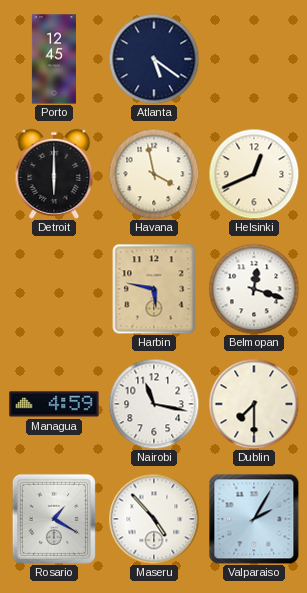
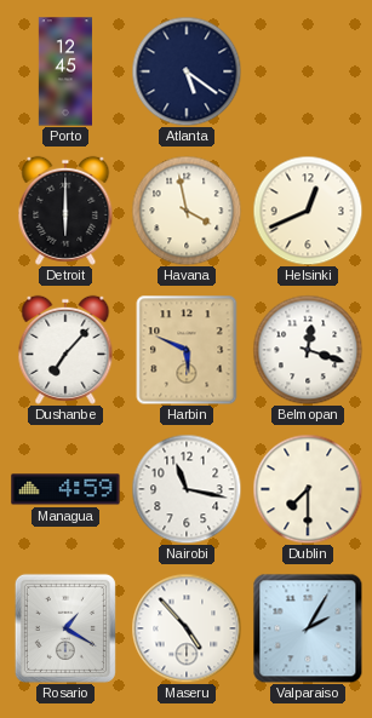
Dushanbe: none -> 7:07 (65, 350)
Harbin: 5:47 -> 5:49 (187, 350)
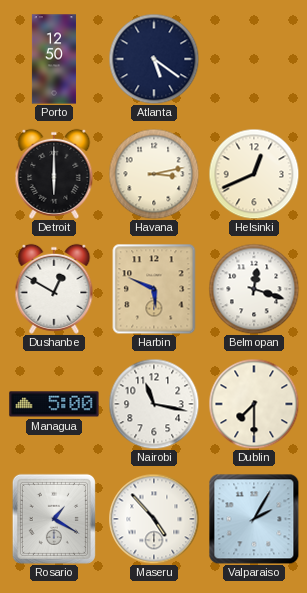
Porto: 12:45 -> 12:50 (54, 59)
Havana: 3:58 -> 3:13 (154, 174)
Dushanbe: 7:07 -> 12:50 (54, 289)
Managua: 4:59 -> 5:00 (54, 404)
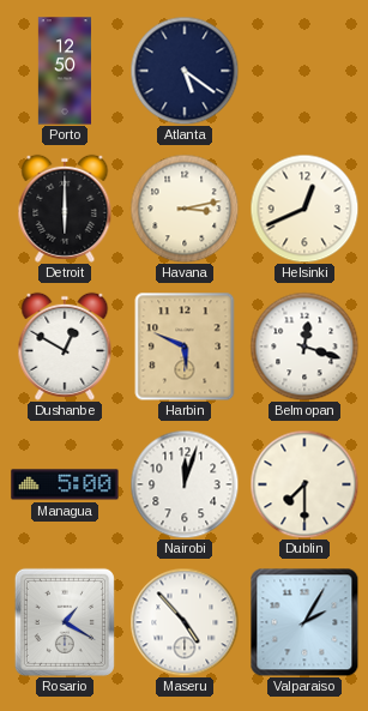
Nairobi: 11:17 -> 12:03 (185, 484)
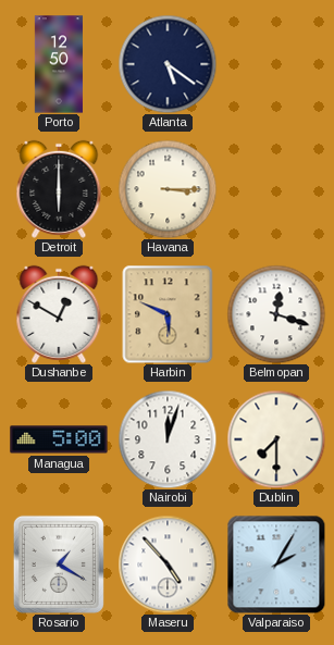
Havana: 3:13 -> 3:15 (168, 189)
Helsinki: 12:41 -> none (304, 209)
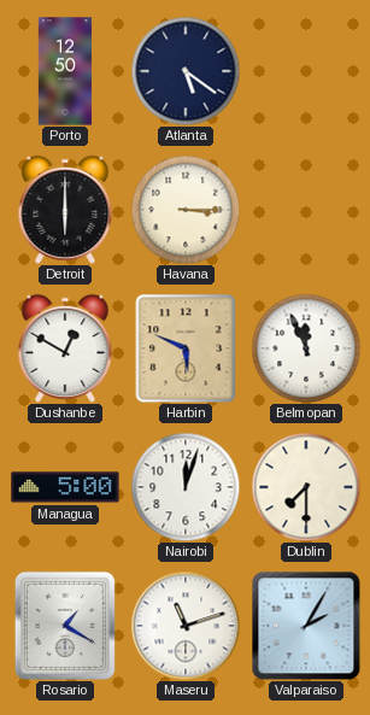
Belmopan: 12:18 -> 11:56 (306, 348)
Maseru: 4:53 -> 11:12 (186, 626)
